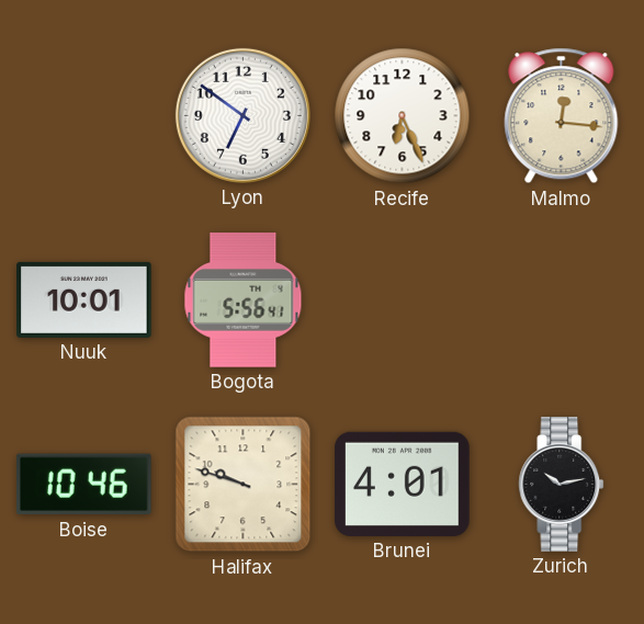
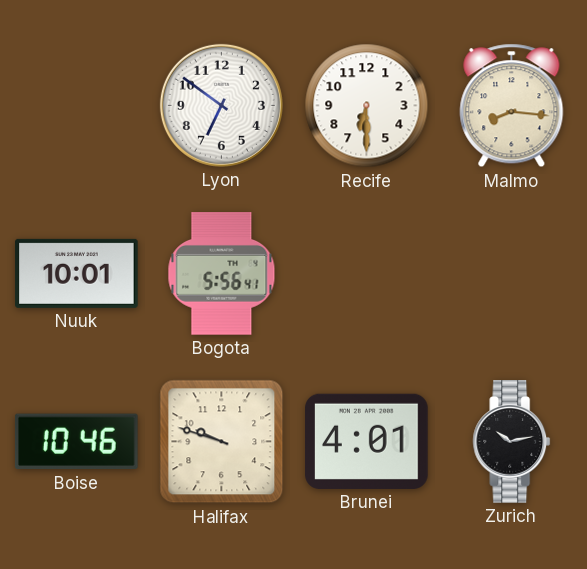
Recife: 6:26 -> 6:30 (367, 106)
Malmo: 12:16 -> 8:16 (512, 106)
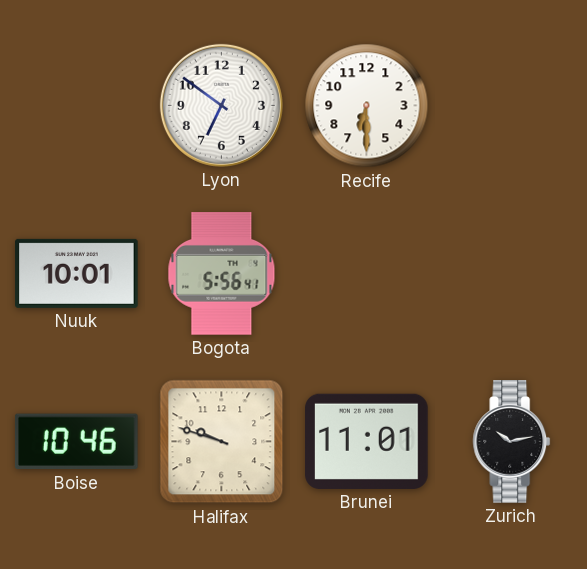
Malmo: 8:16 -> none (512, 106)
Brunei: 4:01 -> 11:01 (367, 441)
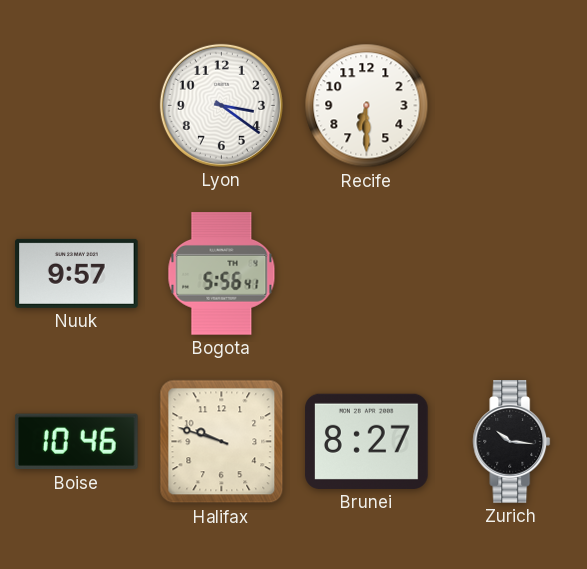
Lyon: 6:51 -> 3:21 (221, 105)
Nuuk: 10:01 -> 9:57 (77, 273)
Brunei: 11:01 -> 8:27 (367, 441)
Zurich: 10:13 -> 10:16 (512, 442)
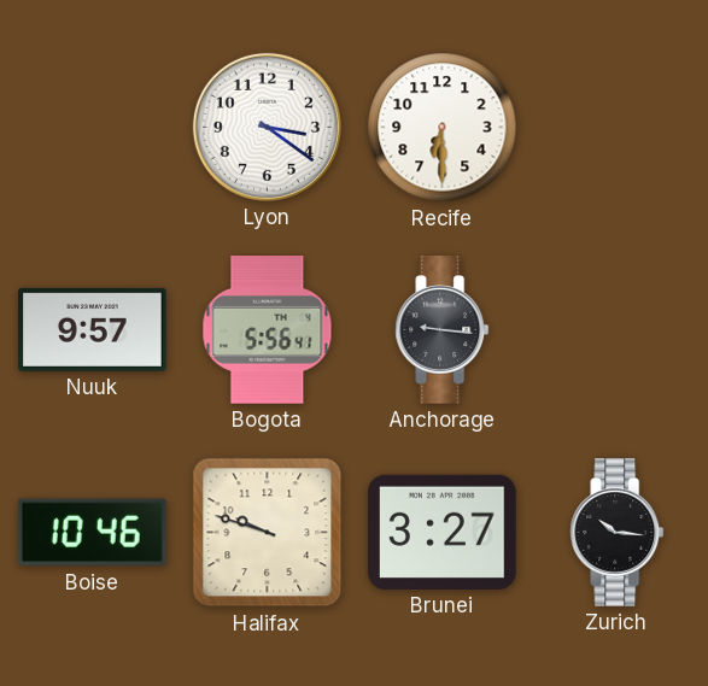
Anchorage: none -> 9:16 (443, 330)
Brunei: 8:27 -> 3:27 (443, 532)
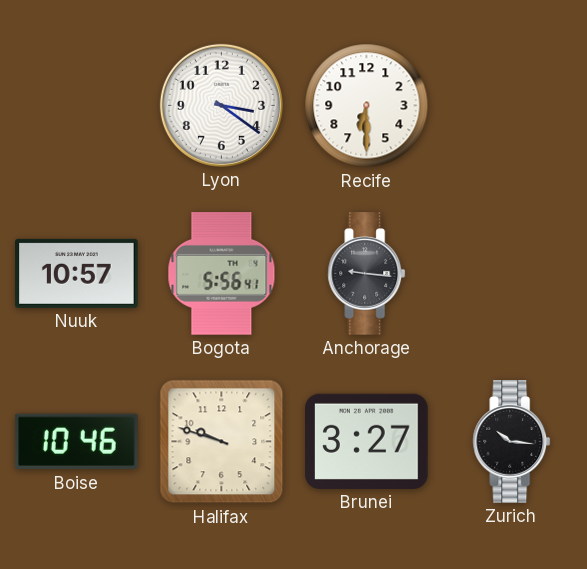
Nuuk: 9:57 -> 10:57 (77, 273)
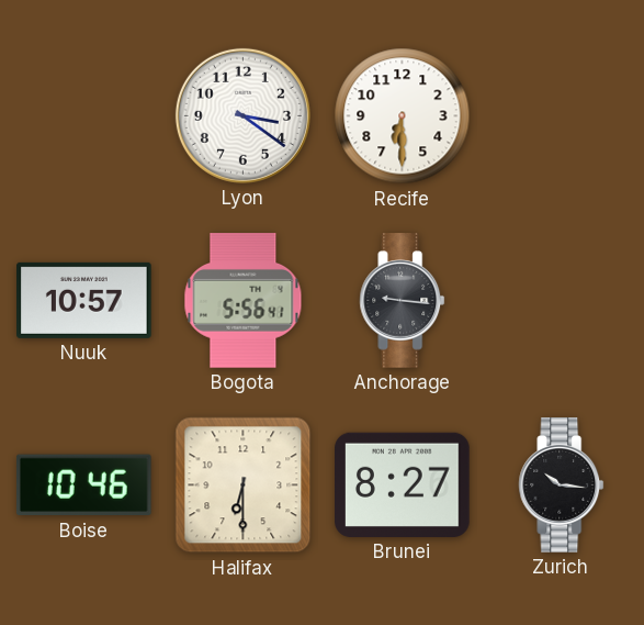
Halifax: 9:48 -> 6:30 (244, 486)
Brunei: 3:27 -> 8:27 (403, 484)
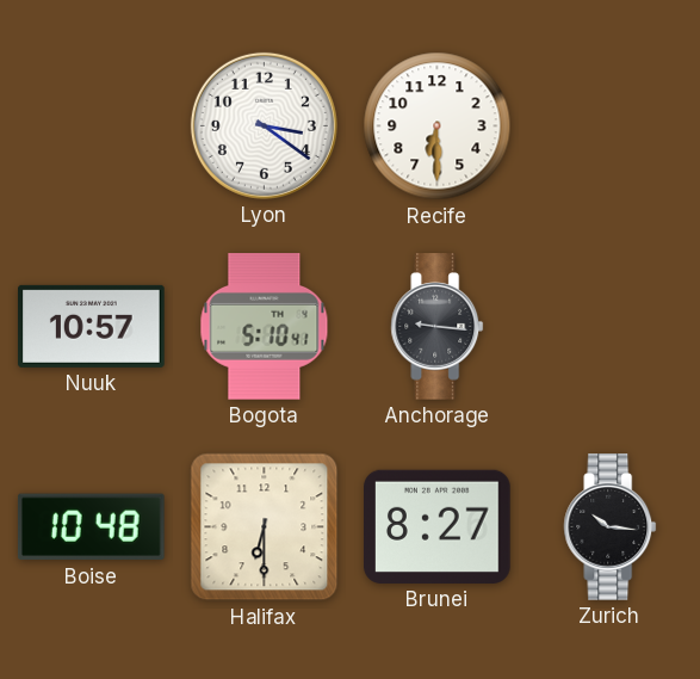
Bogota: 5:56 -> 5:10 (265, 327)
Boise: 10:46 -> 10:48 (91, 527)
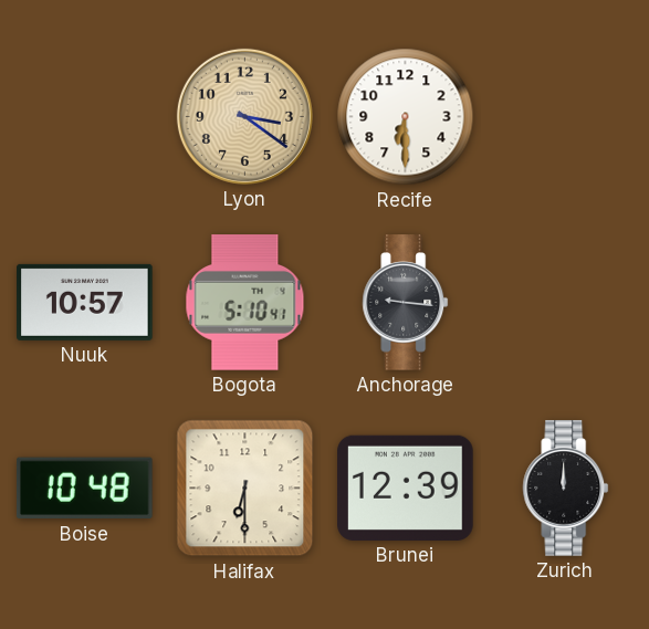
Lyon dial: white -> champagne (244, 116)
Brunei: 8:27 -> 12:39 (406, 488)
Zurich: 10:16 -> 12:00 (566, 489)
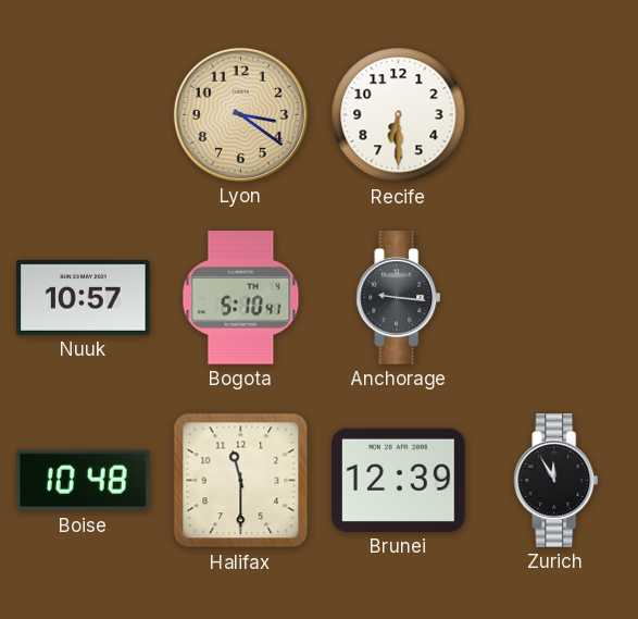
Halifax: 6:30 -> 11:30 (241, 481)
Zurich: 12:00 -> 11:55 (556, 481)
